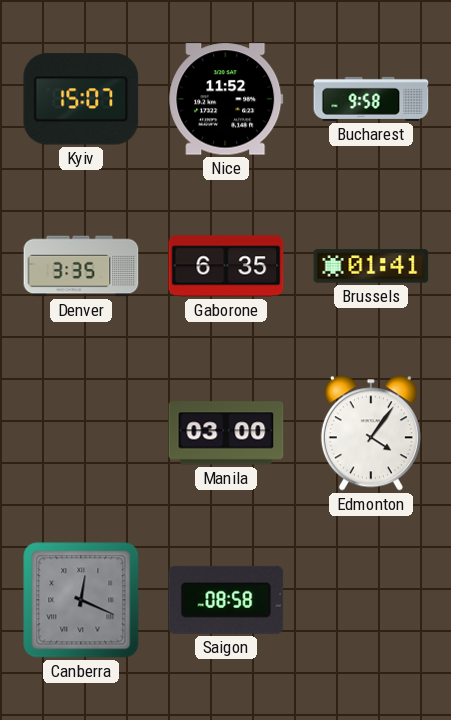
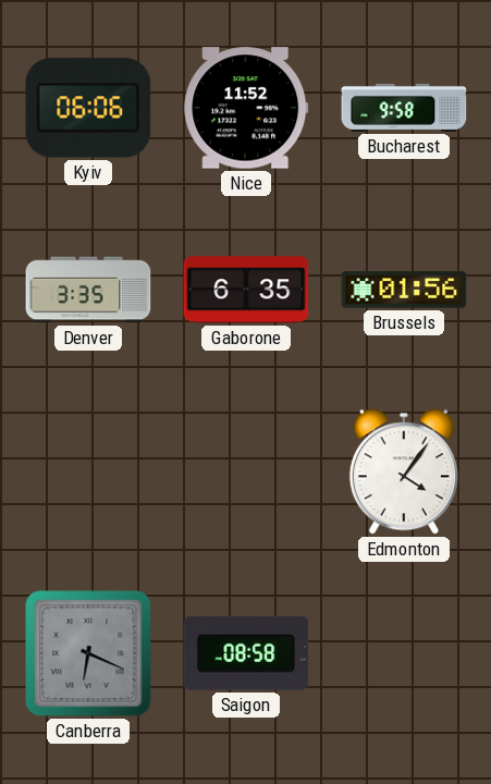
Kyiv: 15:07 -> 06:06 (88, 108)
Brussels: 01:41 -> 01:56 (404, 290)
Manila: 03:00 -> none (226, 433)
Canberra: 12:19 -> 6:19 (88, 653)
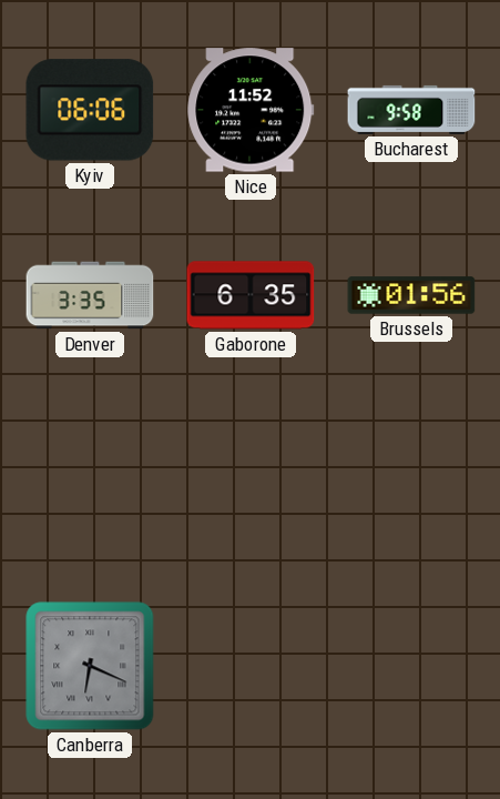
Edmonton: 4:06 -> none (404, 471)
Saigon: 08:58 -> none (246, 653)
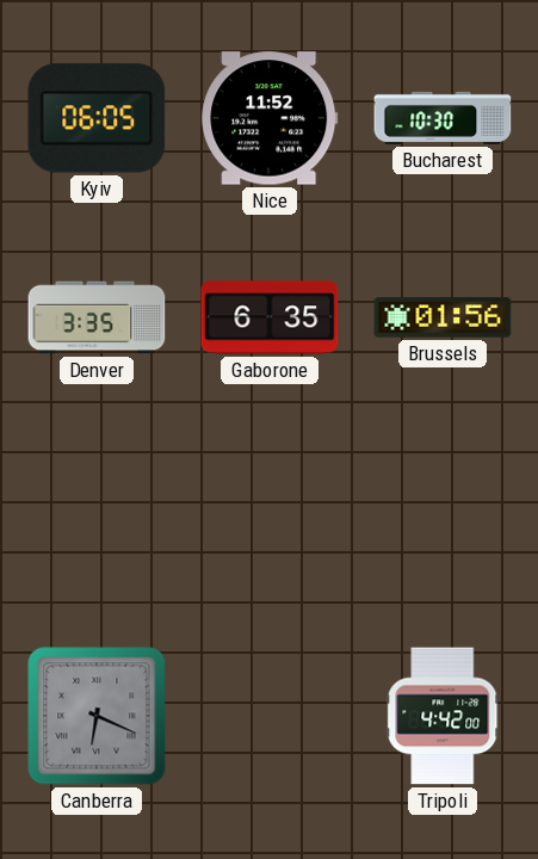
Kyiv: 06:06 -> 06:05 (97, 118)
Bucharest: 9:58 -> 10:30 (443, 118)
Tripoli: none -> 4:42 (443, 716)
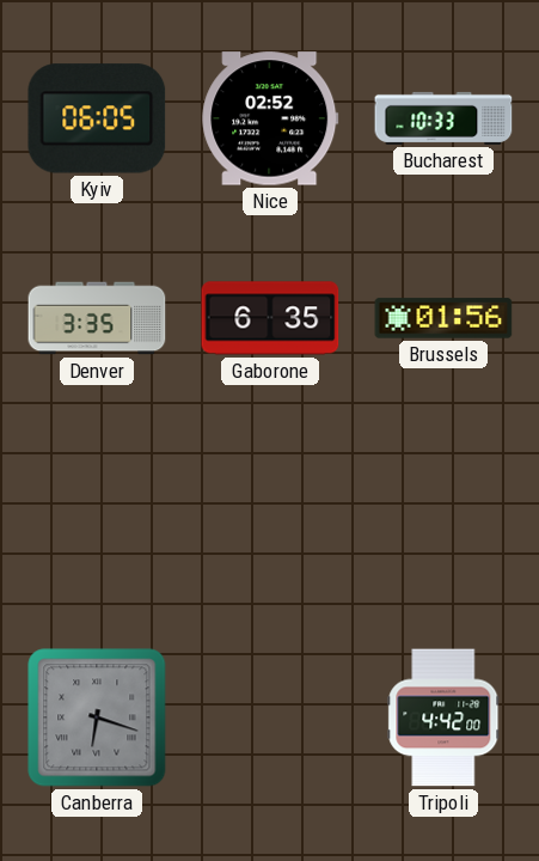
Nice: 11:52 -> 02:52 (270, 118)
Bucharest: 10:30 -> 10:33 (443, 118)
Canberra: 6:19 -> 6:18 (97, 717)
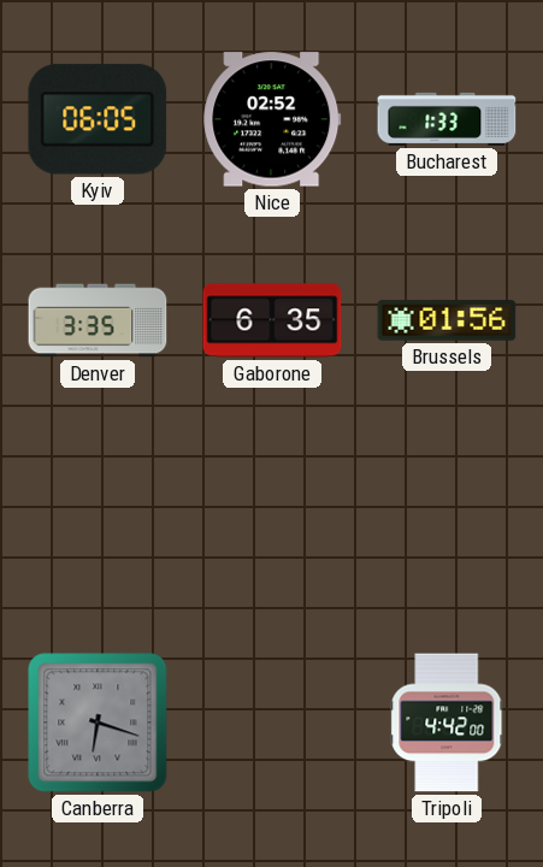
Bucharest: 10:33 -> 1:33 (447, 119)
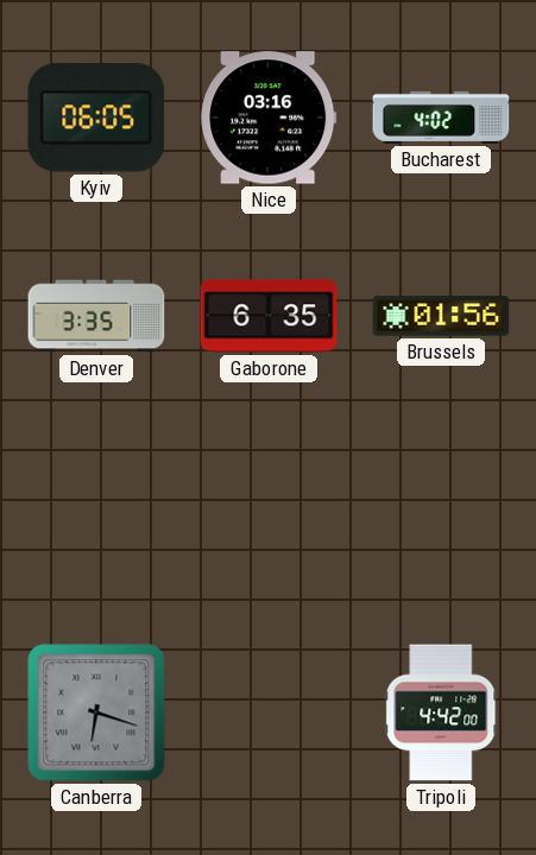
Nice: 02:52 -> 03:16 (269, 118)
Bucharest: 1:33 -> 4:02 (441, 118)
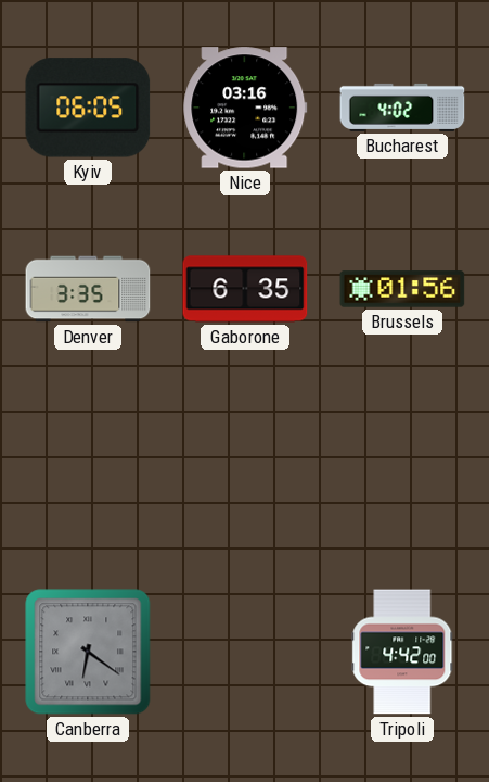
Canberra: 6:18 -> 6:21 (88, 652)
